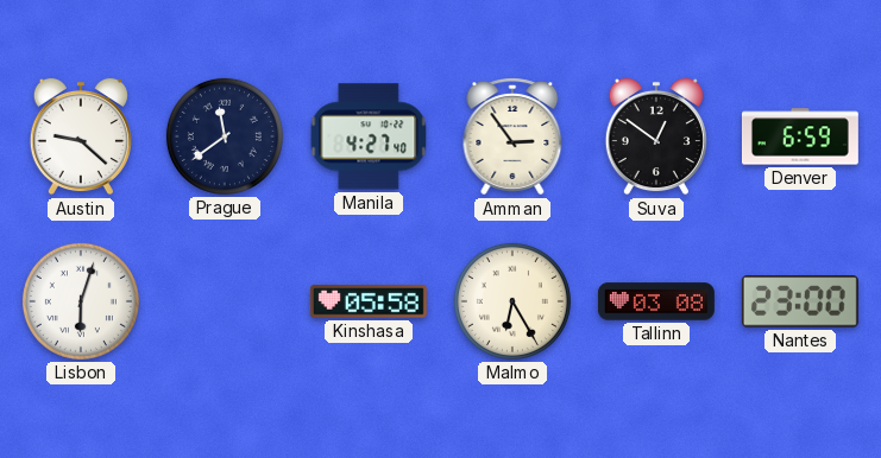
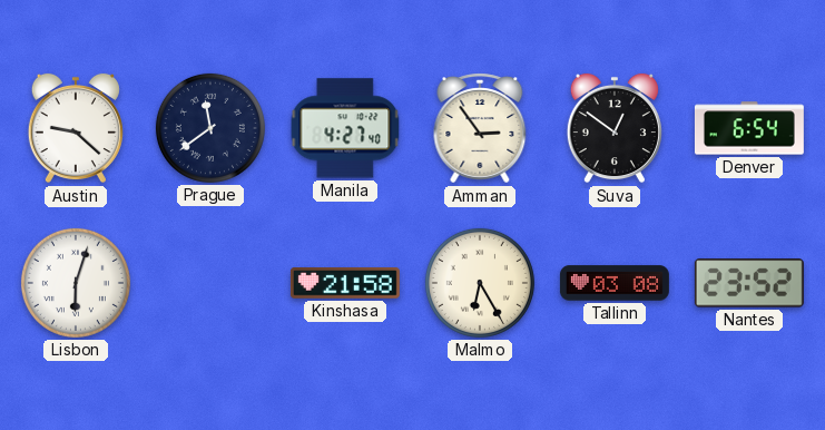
Denver: 6:59 -> 6:54 (749, 128)
Kinshasa: 05:58 -> 21:58 (345, 284)
Nantes: 23:00 -> 23:52 (749, 283)
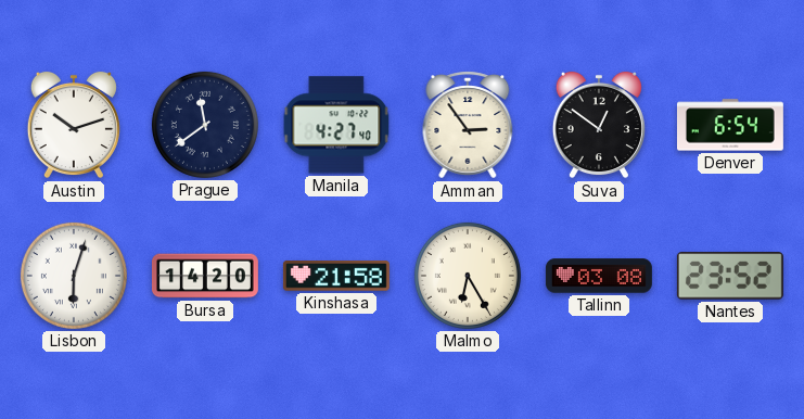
Austin: 9:22 -> 10:12 (74, 125)
Bursa: none -> 14:20 (205, 276)
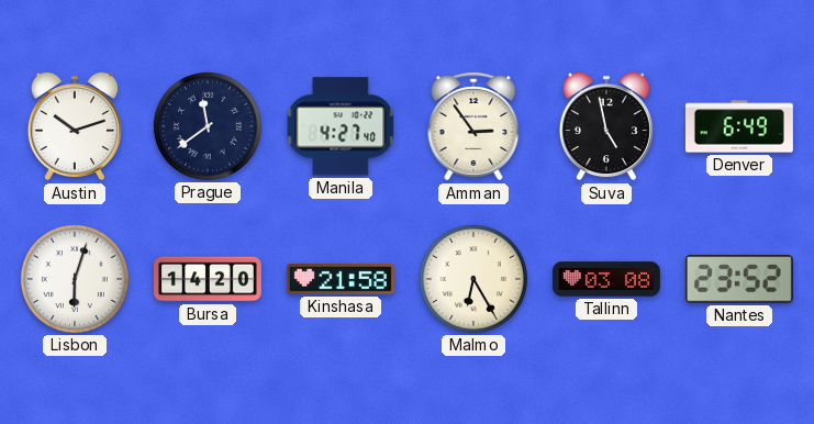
Suva: 12:51 -> 4:58 (606, 126)
Denver: 6:54 -> 6:49 (739, 126)
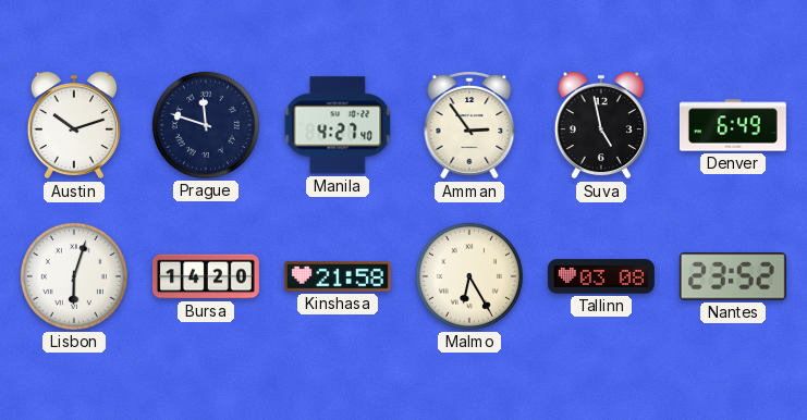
Prague: 11:39 -> 11:48 (206, 125)
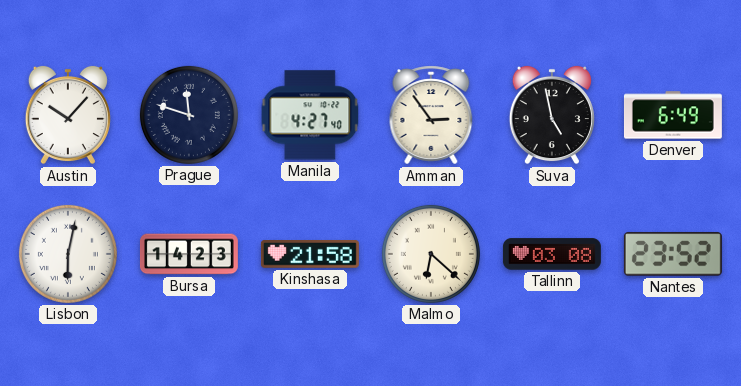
Austin: 10:12 -> 10:07 (68, 115)
Lisbon: 6:03 -> 6:02 (68, 254)
Bursa: 14:20 -> 14:23 (189, 254)
Malmo: 6:25 -> 6:22 (431, 254)
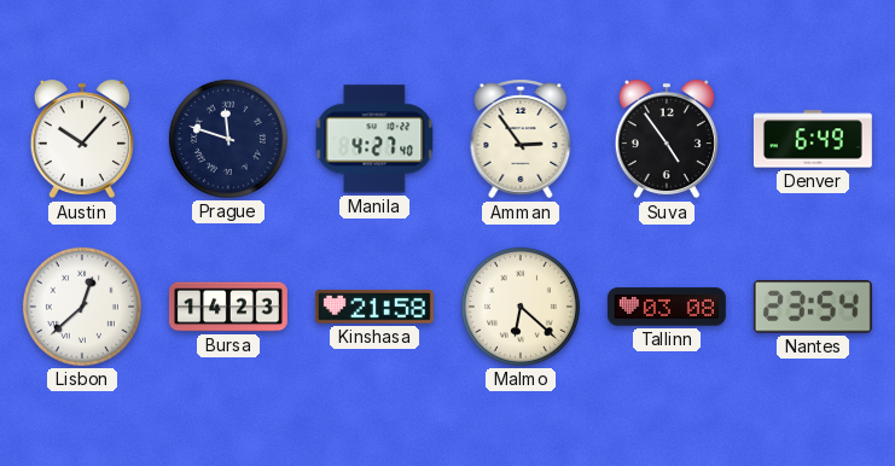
Suva: 4:58 -> 4:54 (667, 139)
Lisbon: 6:02 -> 12:38 (82, 307)
Nantes: 23:52 -> 23:54 (813, 307)
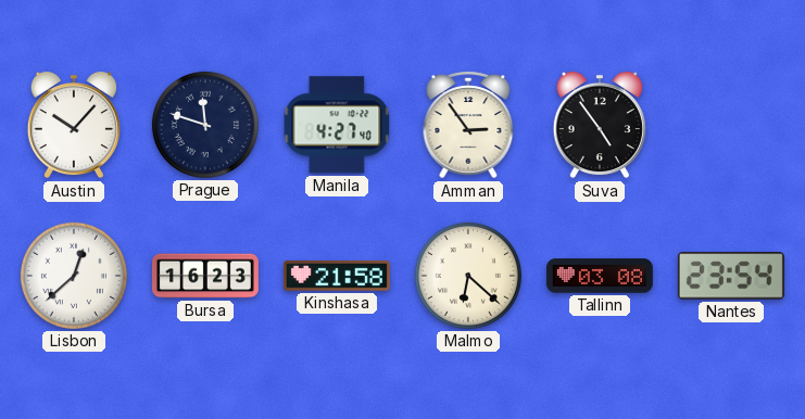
Denver: 6:49 -> none (813, 139)
Bursa: 14:23 -> 16:23 (205, 276)
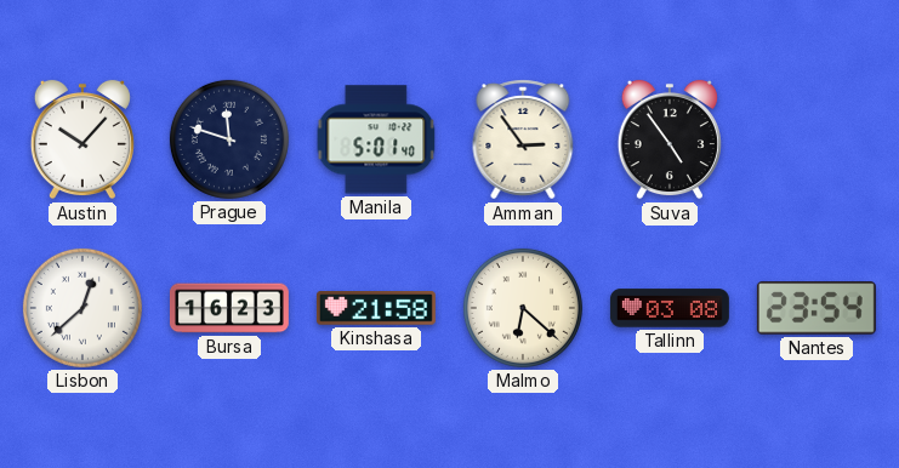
Manila: 4:27 -> 5:01 (376, 139)
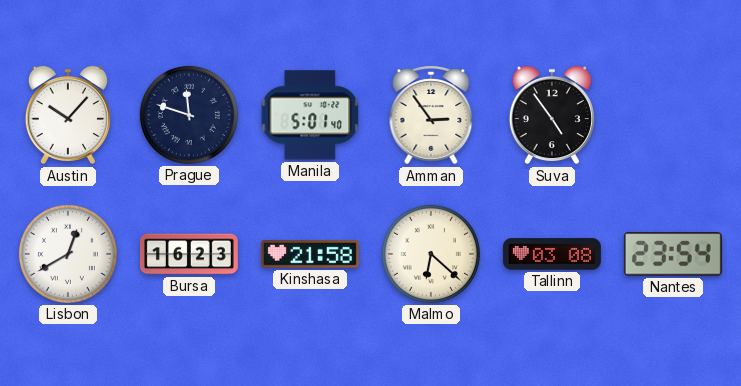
Lisbon: 12:38 -> 12:40 (68, 254)
